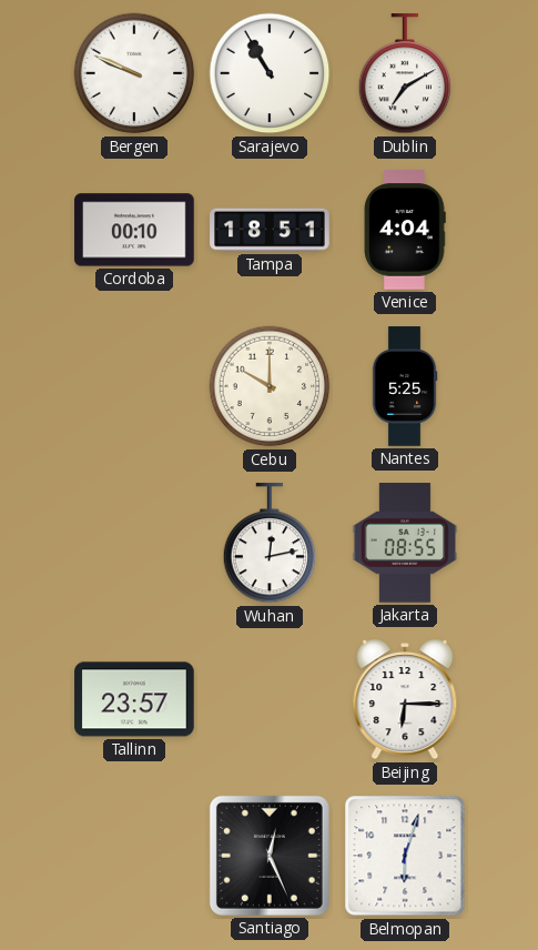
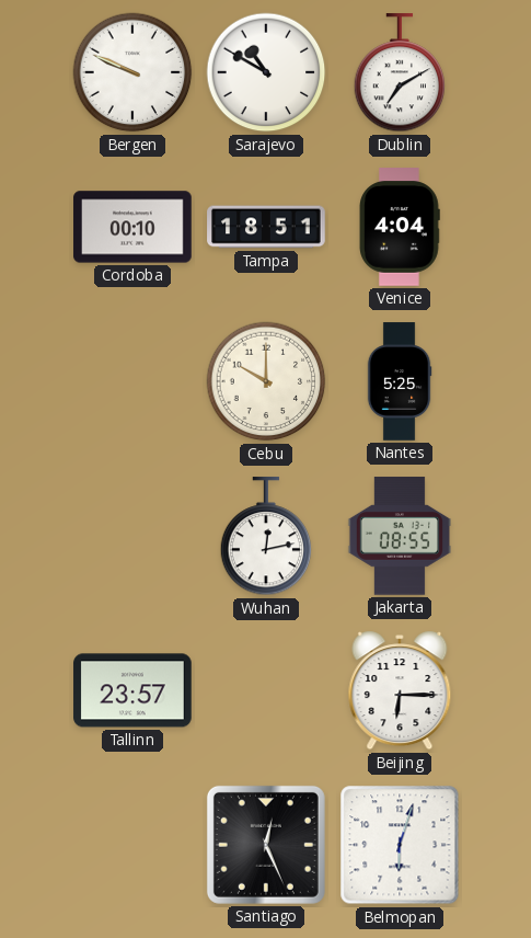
Sarajevo: 10:55 -> 10:50 (266, 72)
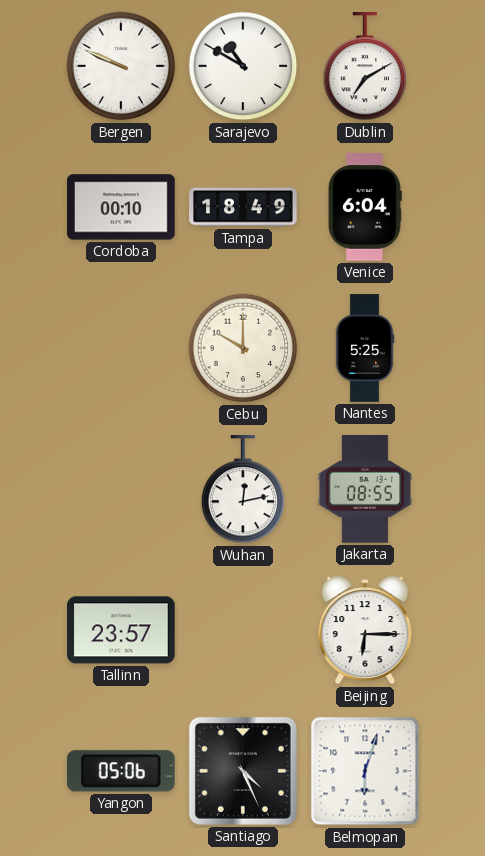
Tampa: 18:51 -> 18:49 (243, 207)
Venice: 4:04 -> 6:04 (365, 207)
Yangon: none -> 05:06 (121, 771)
Santiago: 12:26 -> 4:26 (243, 771)
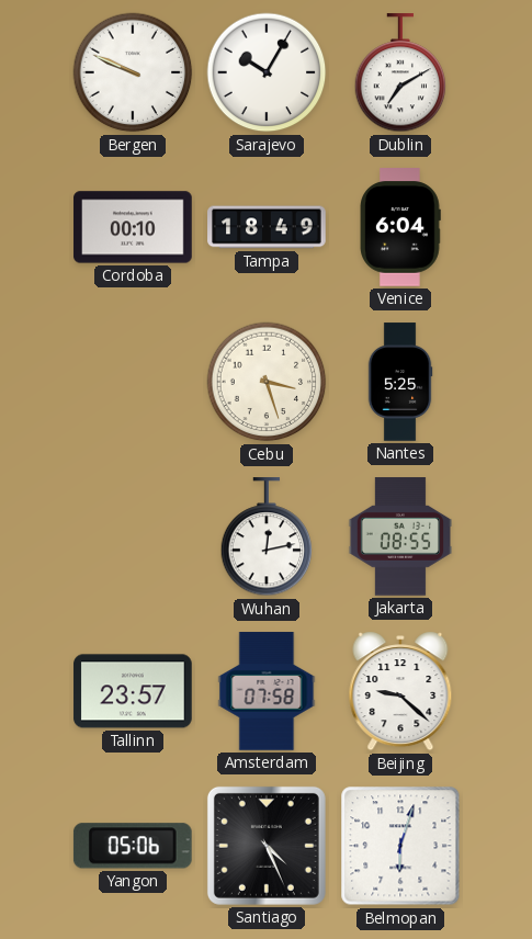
Sarajevo: 10:50 -> 10:05 (267, 72)
Cebu: 10:00 -> 3:27 (267, 382)
Amsterdam: none -> 07:58 (267, 691)
Beijing: 6:15 -> 9:22 (400, 691)
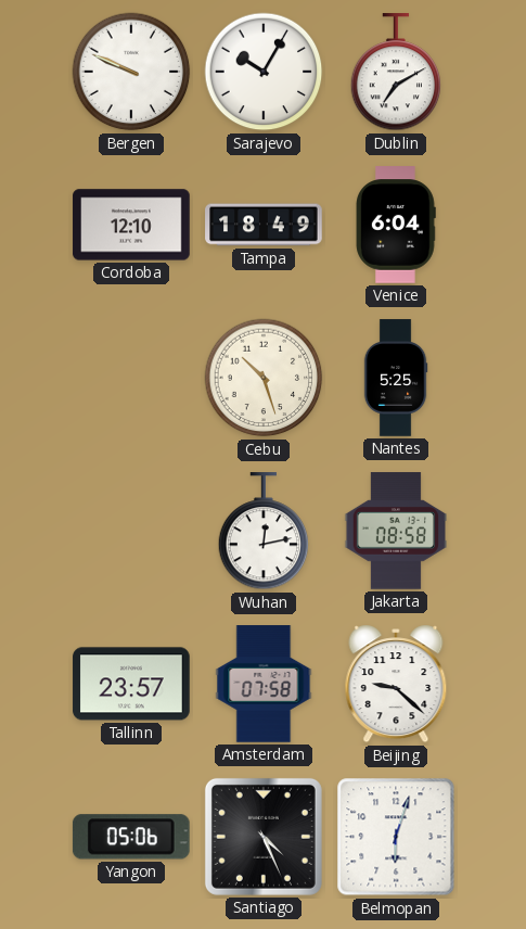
Cordoba: 00:10 -> 12:10 (131, 225)
Cebu: 3:27 -> 10:27 (264, 378)
Jakarta: 08:55 -> 08:58 (395, 531)
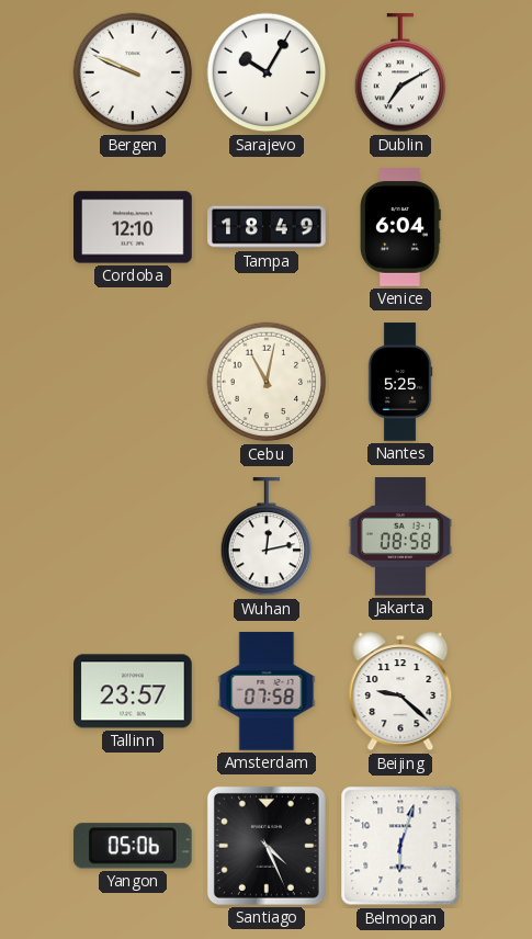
Cebu: 10:27 -> 11:02 (267, 382)
